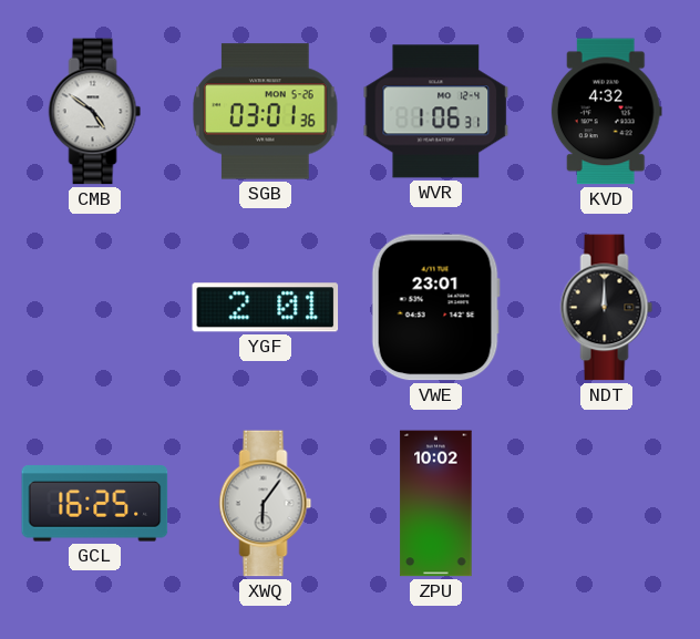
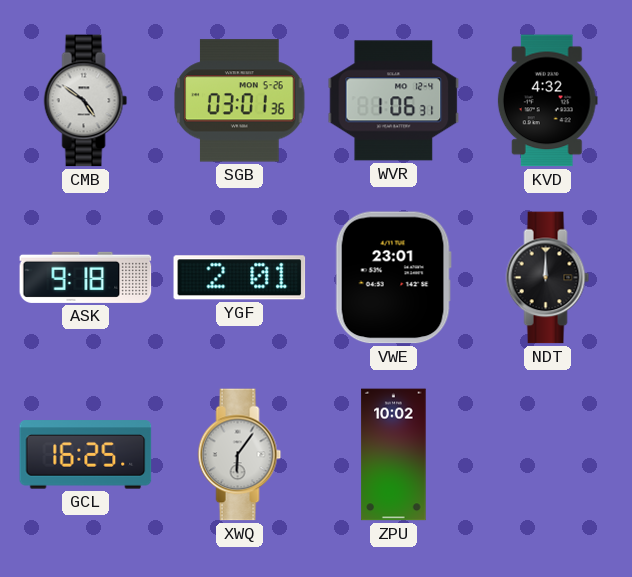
ASK: none -> 9:18 (86, 277)
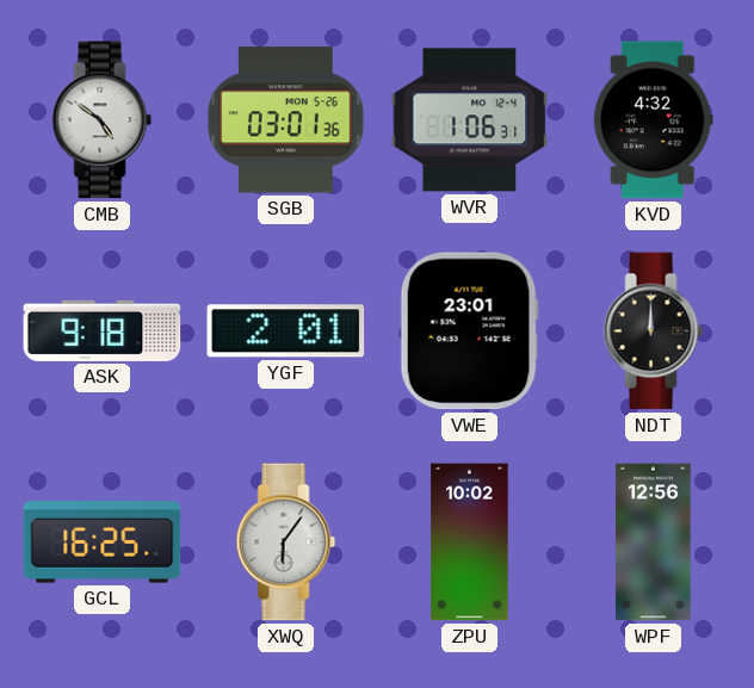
WPF: none -> 12:56 (654, 543)
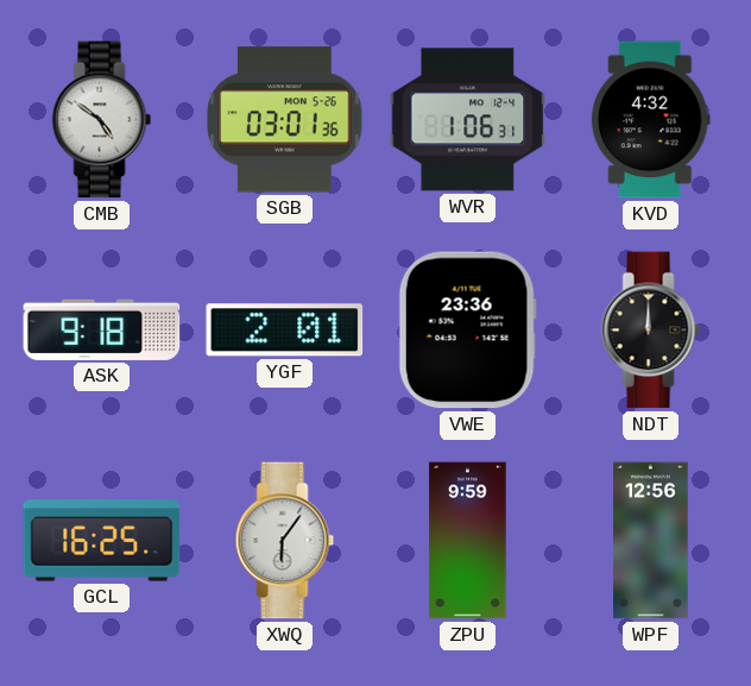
VWE: 23:01 -> 23:36 (467, 331)
ZPU: 10:02 -> 9:59 (468, 541)
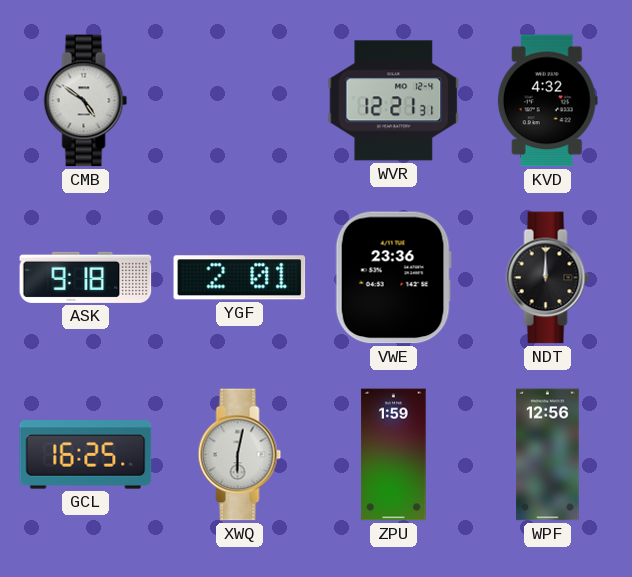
SGB: 03:01 -> none (285, 120)
WVR: 1:06 -> 12:21 (394, 101)
XWQ: 6:06 -> 6:02 (240, 455)
ZPU: 9:59 -> 1:59 (394, 455)
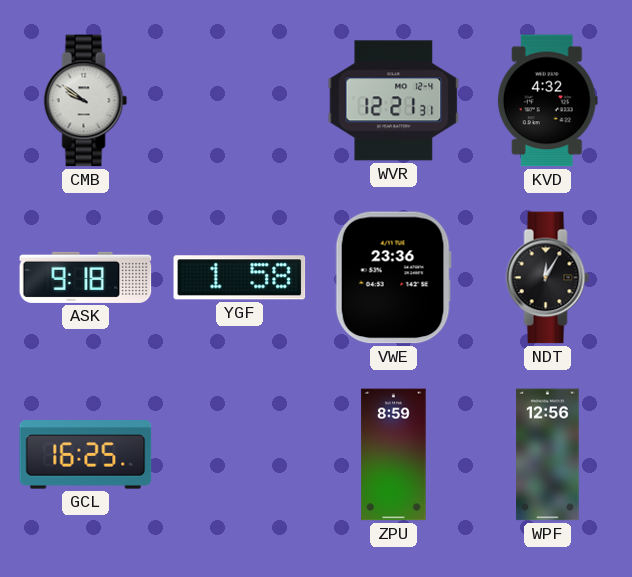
CMB: 4:51 -> 9:51 (86, 101)
YGF: 2:01 -> 1:58 (240, 278)
NDT: 12:00 -> 12:05 (548, 278)
XWQ: 6:02 -> none (240, 455)
ZPU: 1:59 -> 8:59 (394, 455)
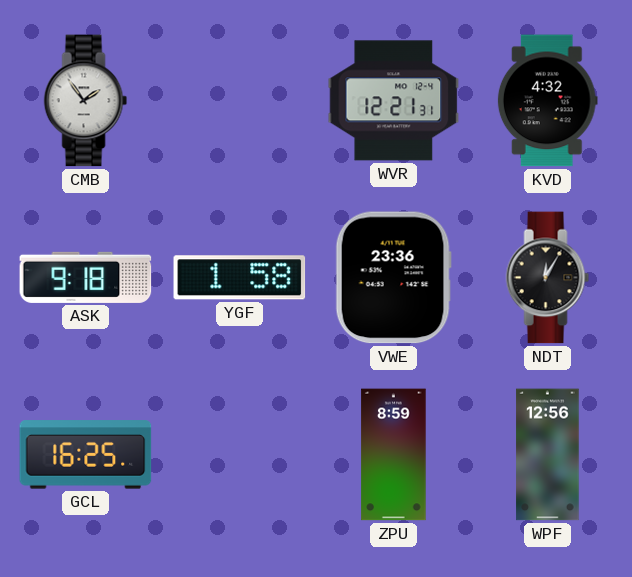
CMB: 9:51 -> 1:54 (86, 101)
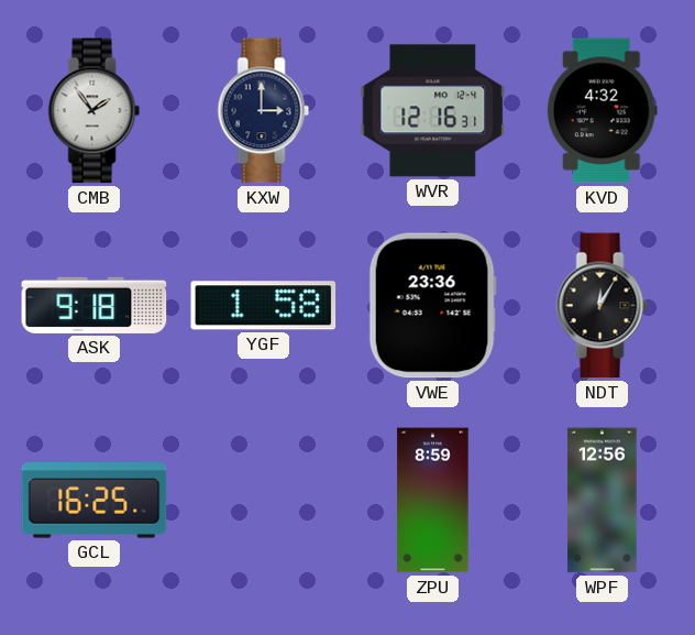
KXW: none -> 3:00 (264, 111)
WVR: 12:21 -> 12:16 (433, 111)
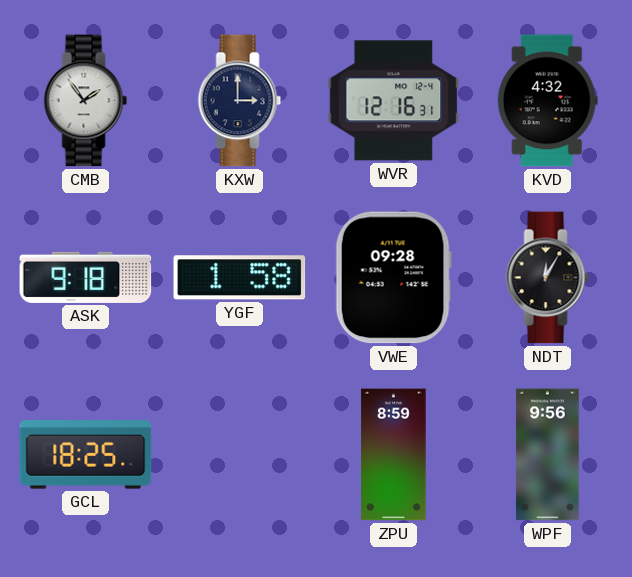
VWE: 23:36 -> 09:28 (393, 278)
GCL: 16:25 -> 18:25 (86, 455)
WPF: 12:56 -> 9:56 (548, 455)
